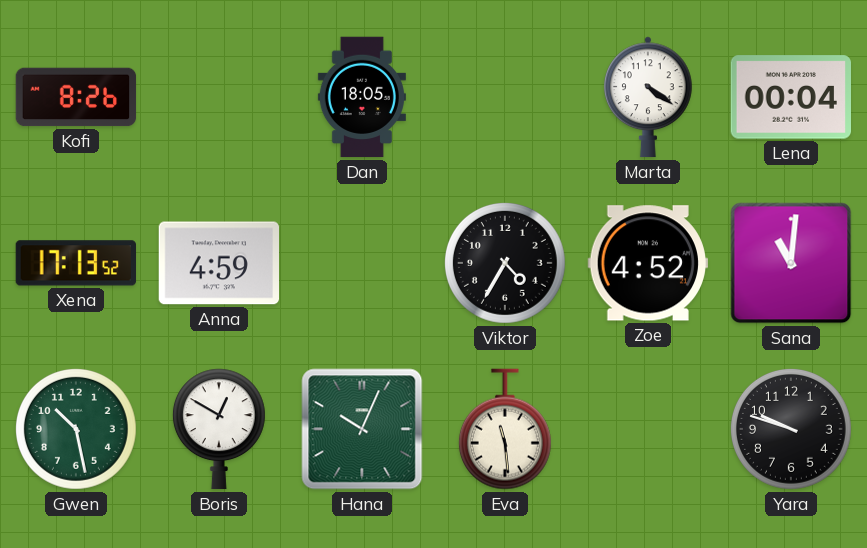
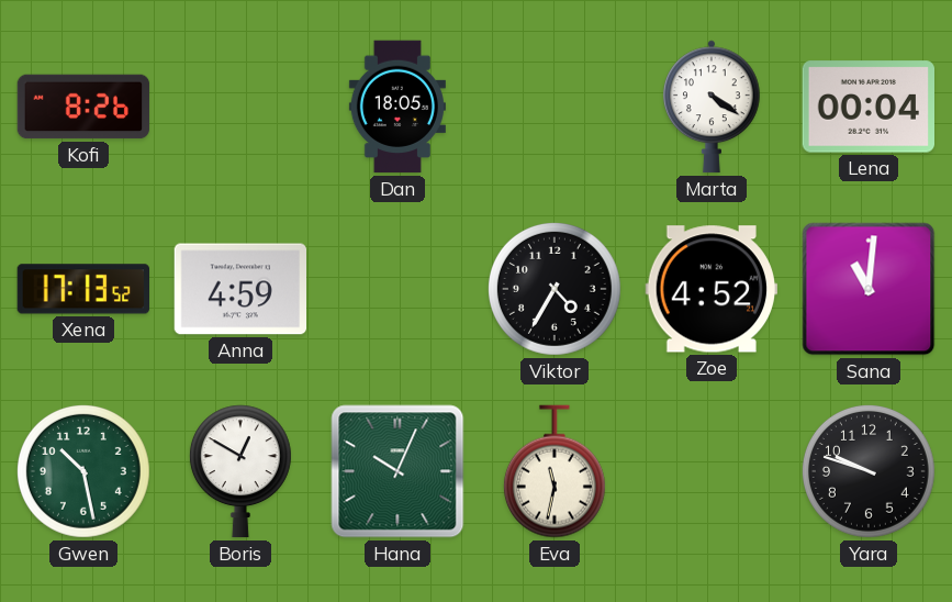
Eva: 11:29 -> 11:32 (555, 471)
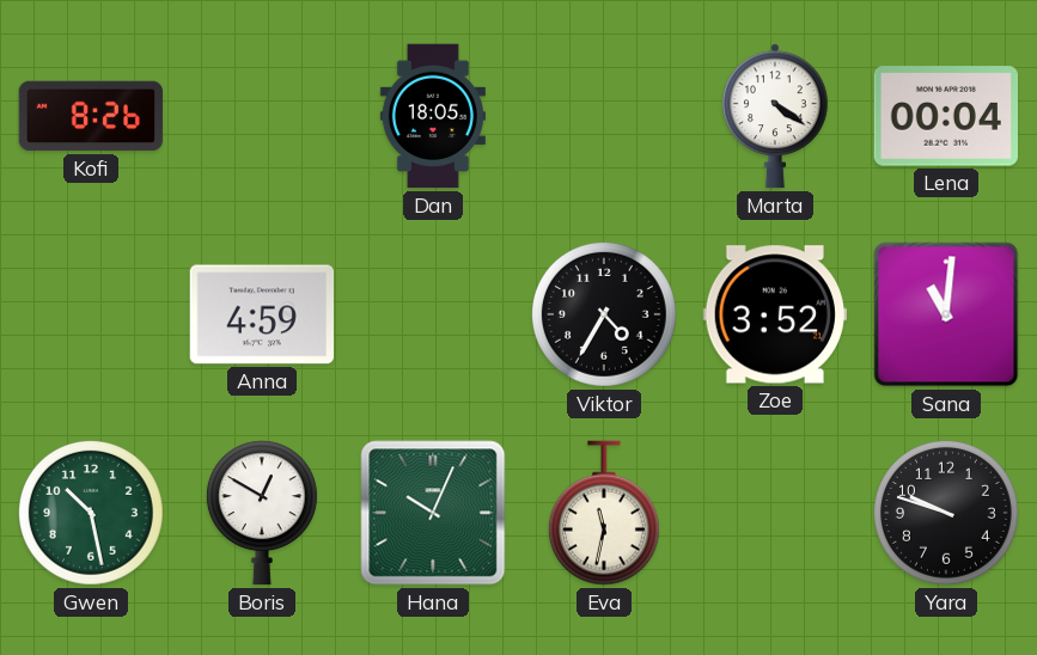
Xena: 17:13 -> none (82, 289)
Zoe: 4:52 -> 3:52 (774, 314)
